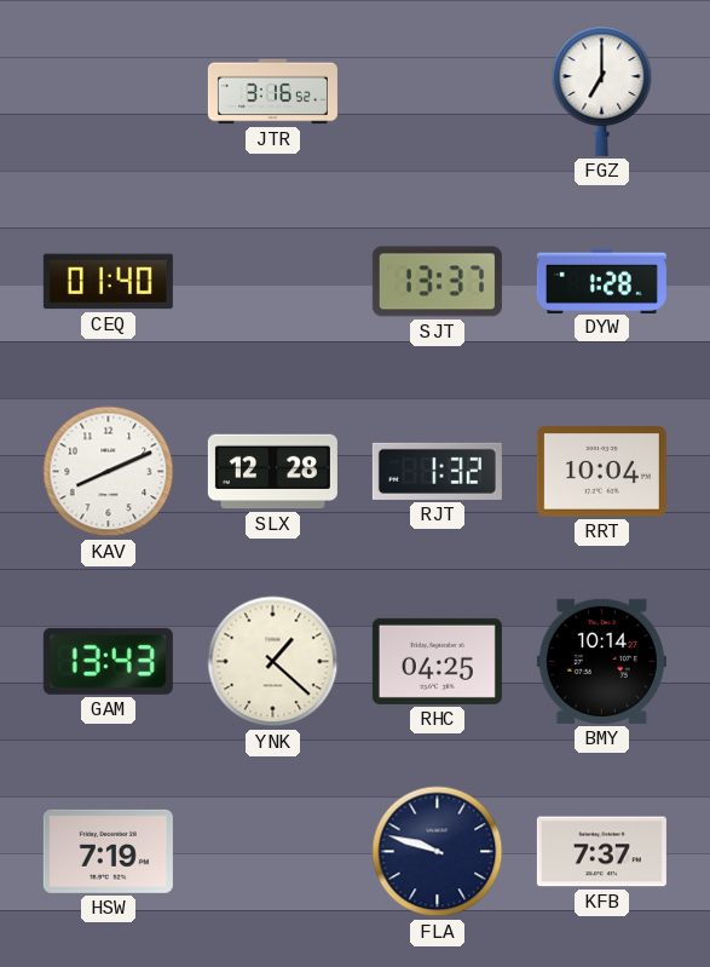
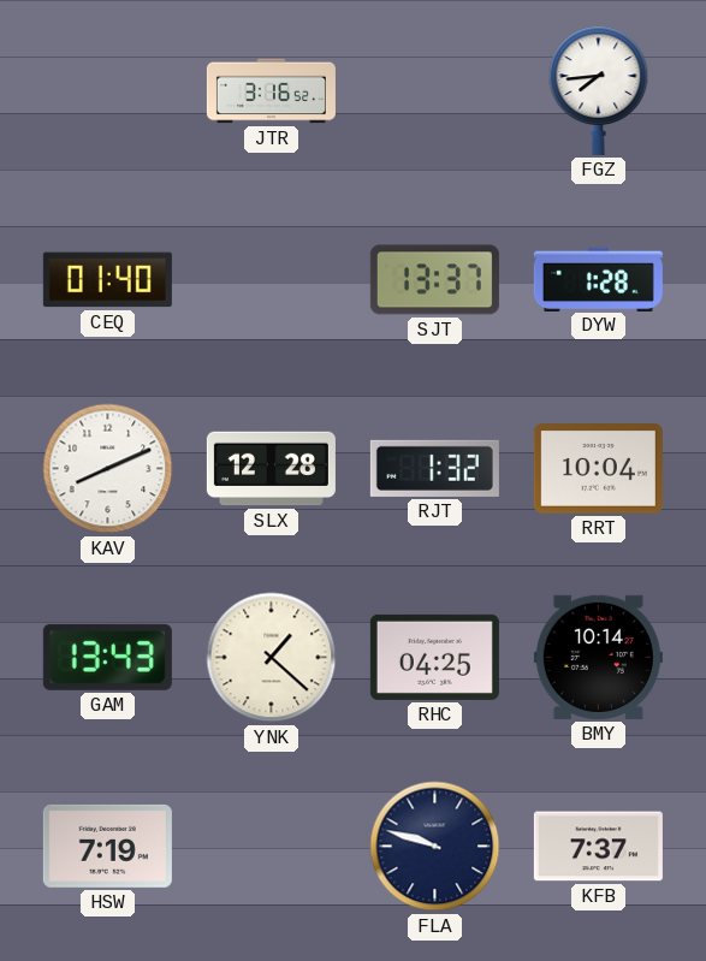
FGZ: 7:00 -> 7:44 (599, 90)
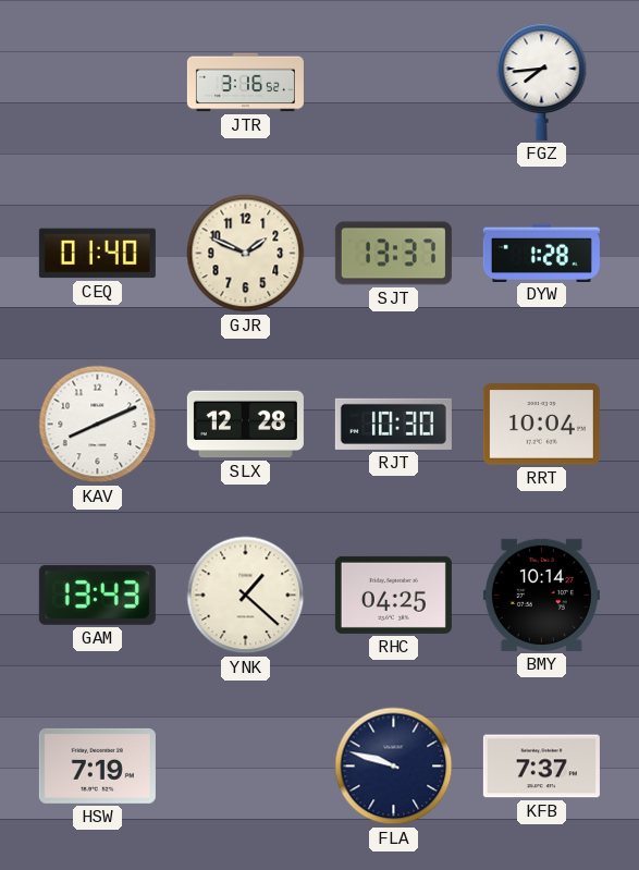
GJR: none -> 1:49 (246, 254)
RJT: 1:32 -> 10:30 (393, 424)
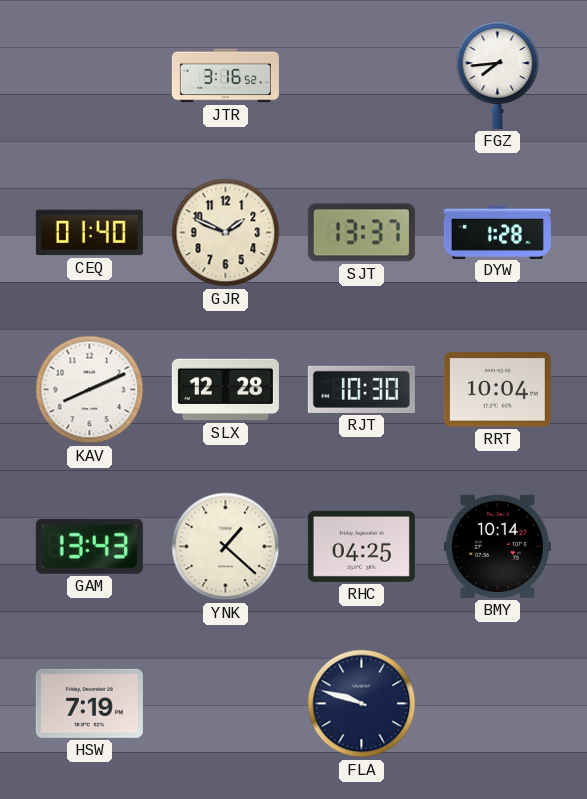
KFB: 7:37 -> none (541, 767)
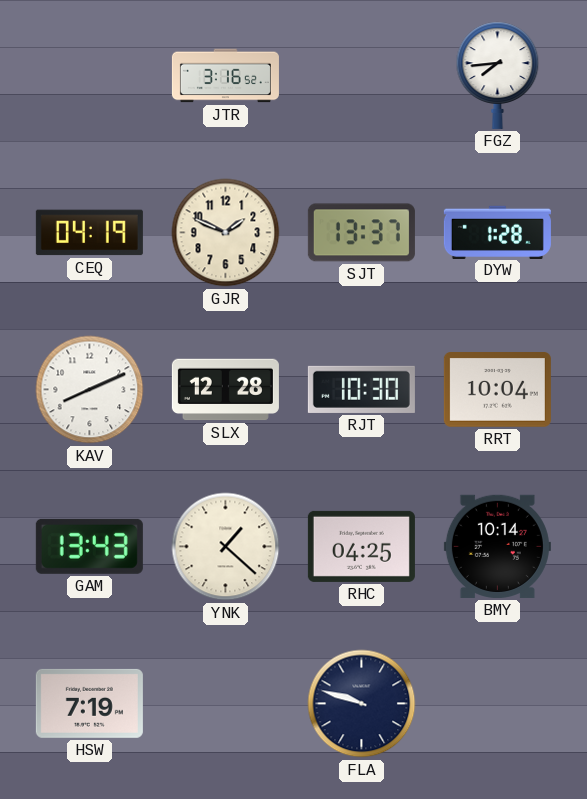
CEQ: 01:40 -> 04:19 (89, 233)
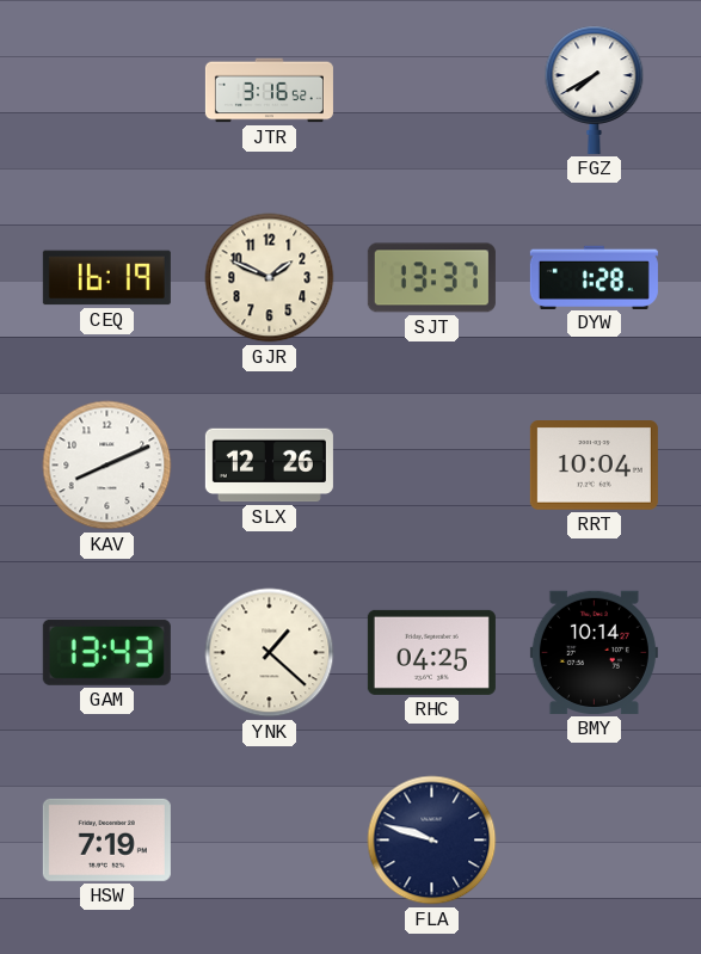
FGZ: 7:44 -> 7:40 (595, 90)
CEQ: 04:19 -> 16:19 (106, 278)
SLX: 12:28 -> 12:26 (269, 466)
RJT: 10:30 -> none (361, 389)
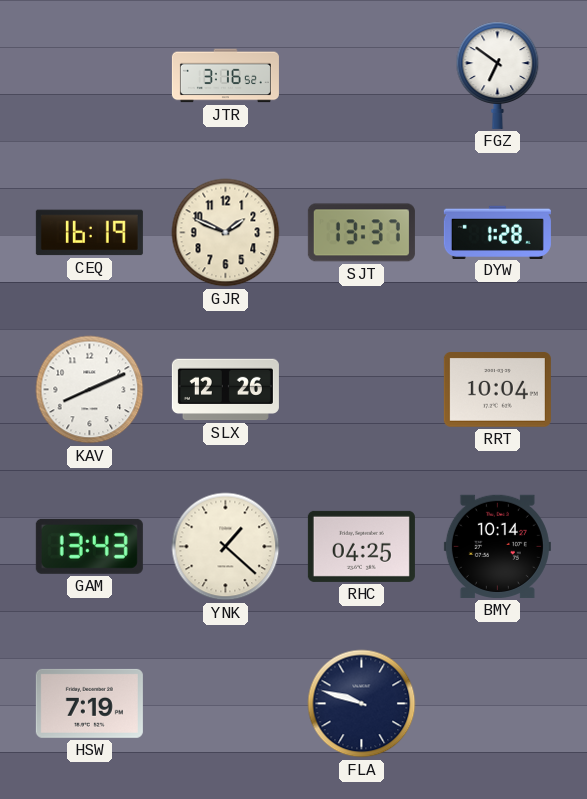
FGZ: 7:40 -> 6:51 (498, 75)
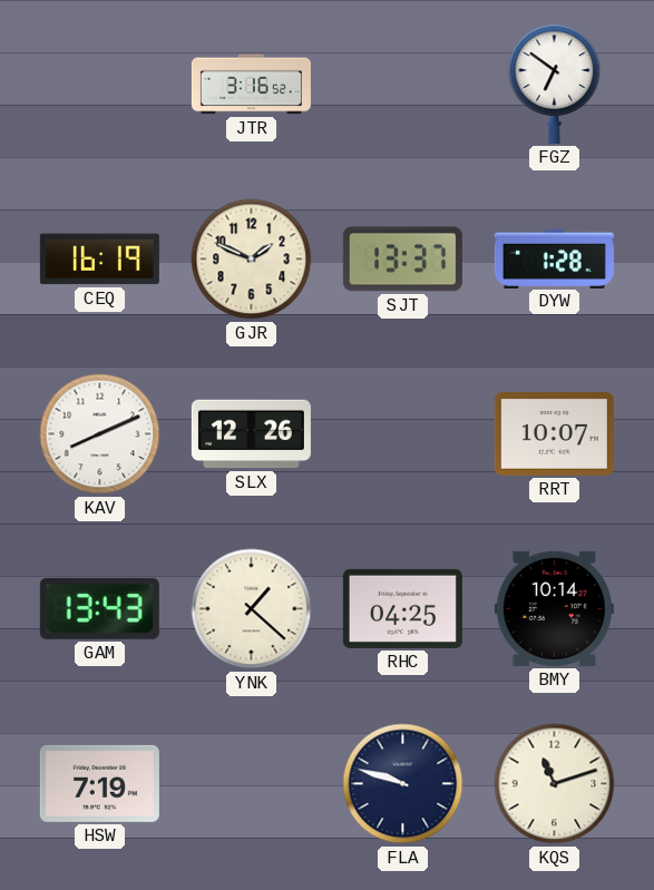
RRT: 10:04 -> 10:07 (554, 434)
KQS: none -> 11:12 (555, 784)
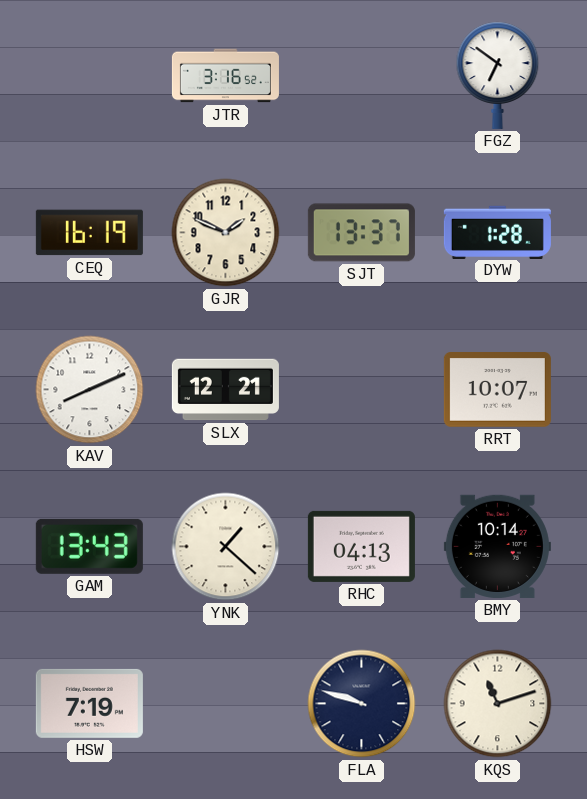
SLX: 12:26 -> 12:21 (225, 390)
RHC: 04:25 -> 04:13 (361, 546)
